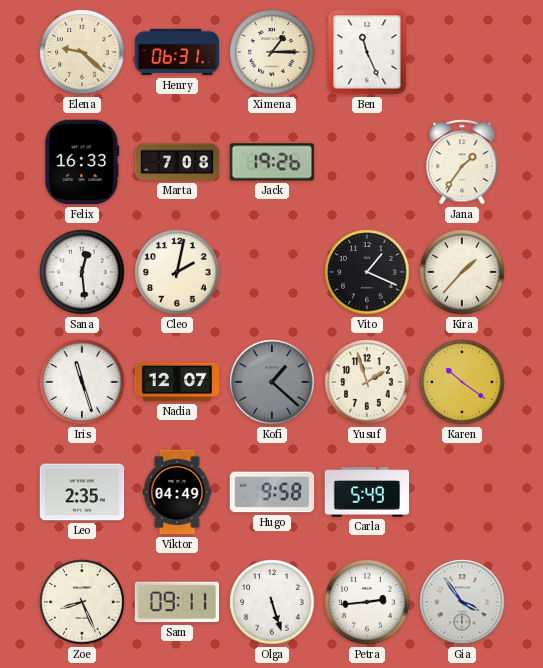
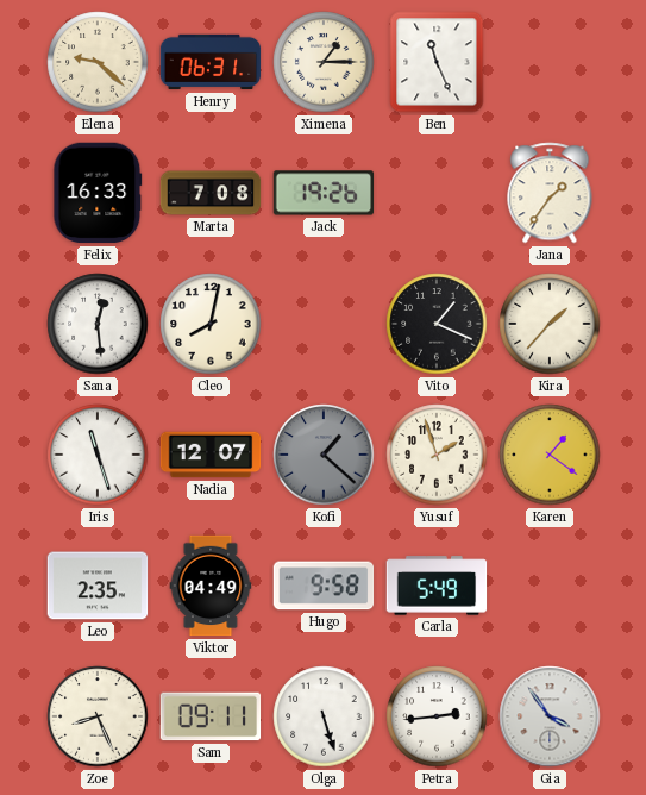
Cleo: 2:02 -> 8:02 (211, 324)
Karen: 10:21 -> 1:21 (550, 455)
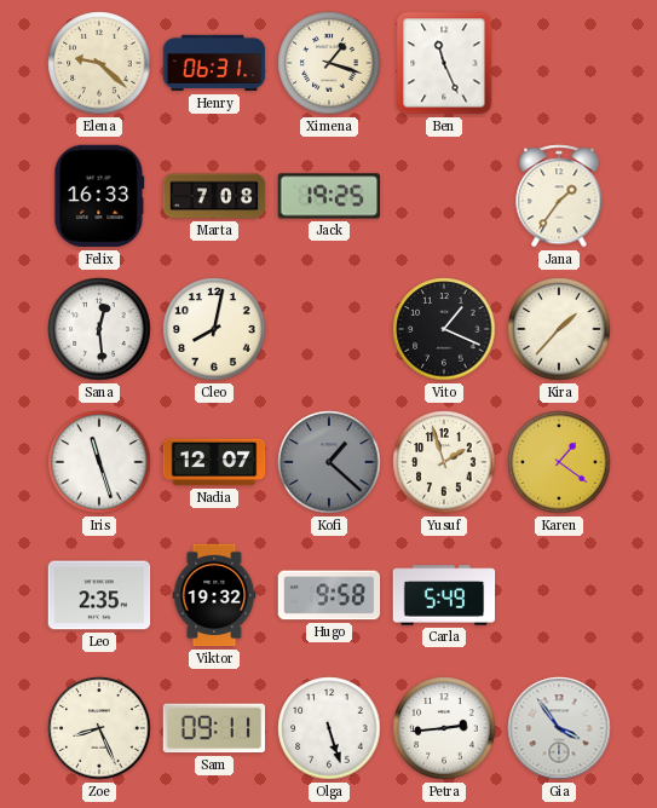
Ximena: 1:15 -> 1:18 (329, 63)
Jack: 19:26 -> 19:25 (329, 196)
Viktor: 04:49 -> 19:32 (214, 595)
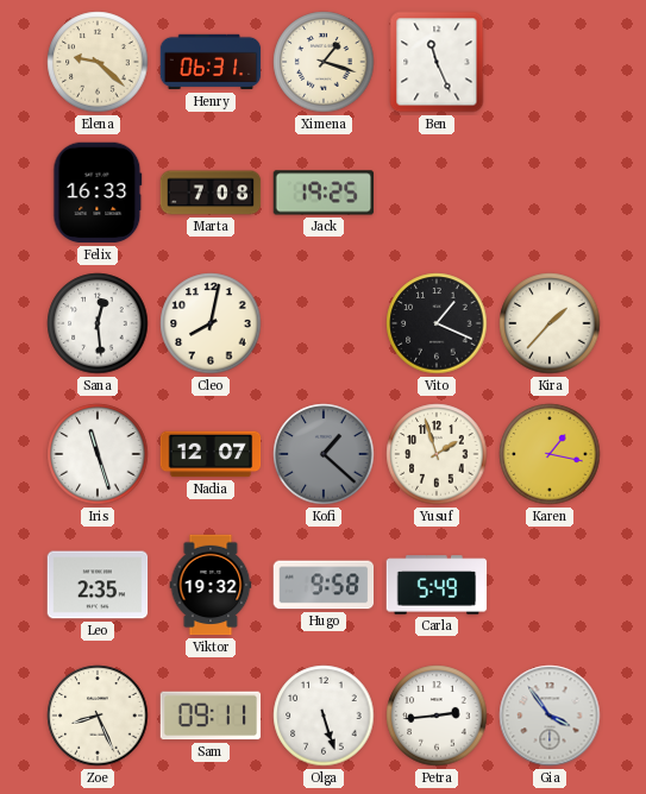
Jana: 1:36 -> none (559, 196)
Karen: 1:21 -> 1:17 (550, 454)
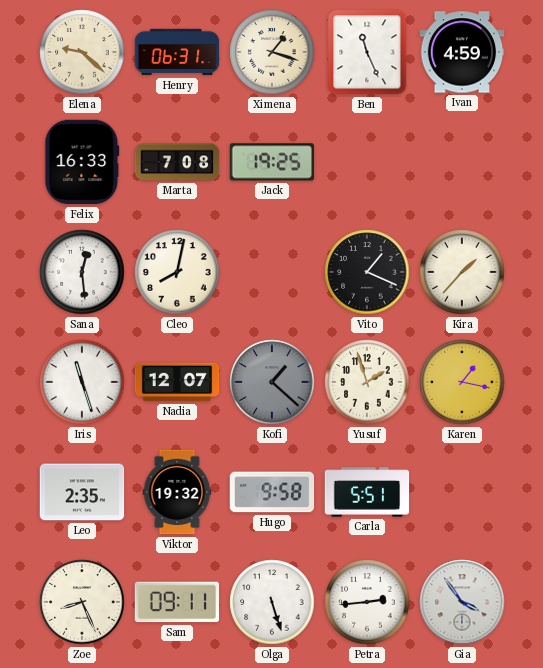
Ivan: none -> 4:59 (462, 52)
Carla: 5:49 -> 5:51 (367, 492)
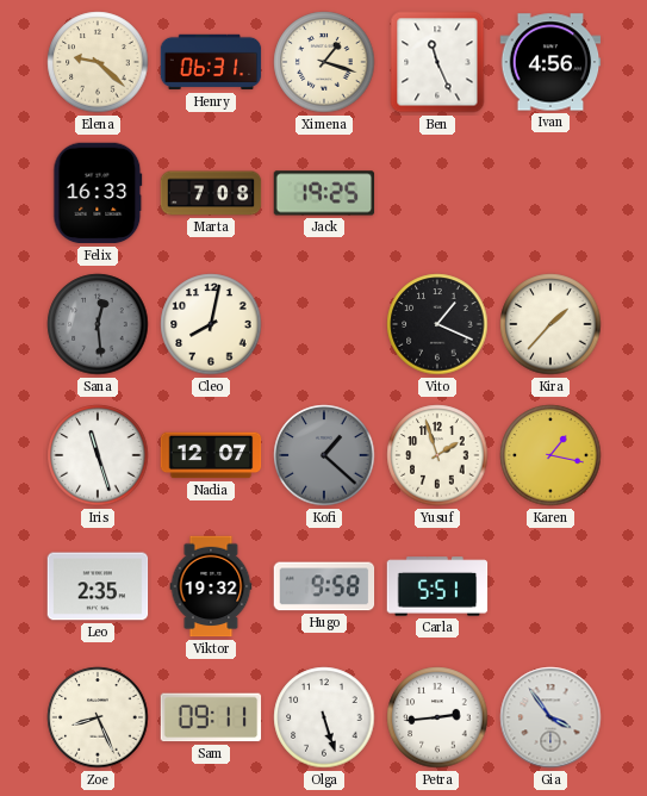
Ivan: 4:59 -> 4:56 (550, 62)
Sana dial: white -> grey (98, 324)
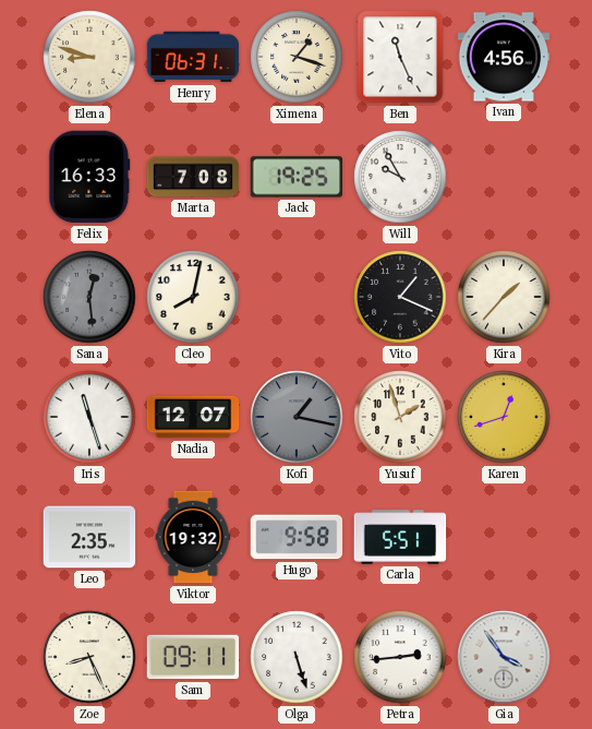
Elena: 9:22 -> 8:48 (89, 57)
Will: none -> 9:55 (400, 177)
Kofi: 1:22 -> 1:17 (297, 417)
Karen: 1:17 -> 12:42 (504, 417)
